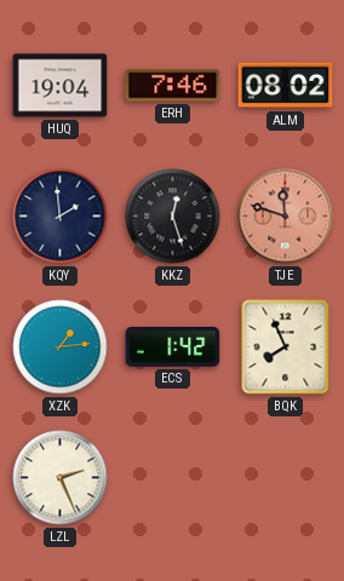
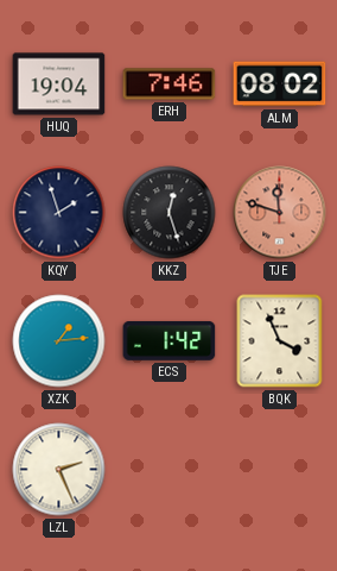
KQY: 1:59 -> 1:57 (59, 213)
BQK: 7:56 -> 3:56 (280, 341)
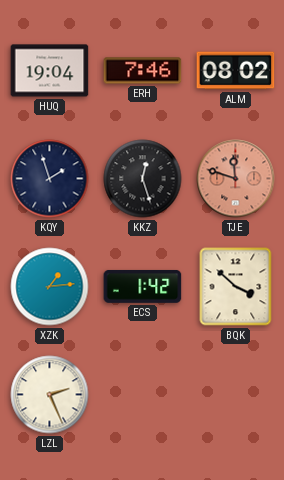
BQK: 3:56 -> 3:52 (236, 287)
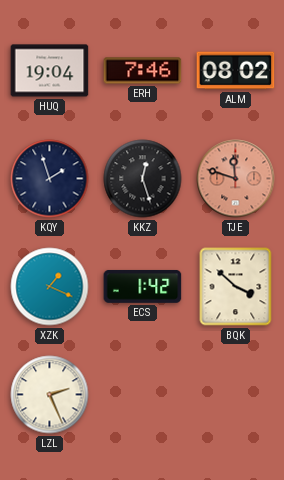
XZK: 1:14 -> 1:19 (50, 287)
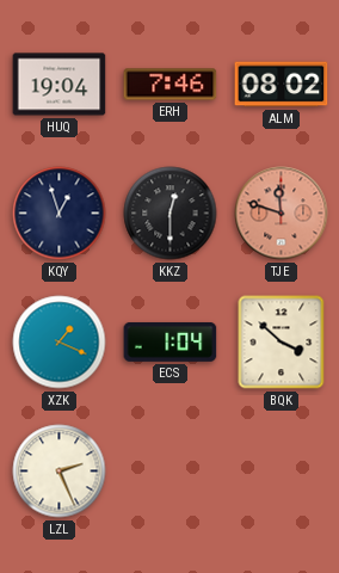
KQY: 1:57 -> 12:57 (60, 214)
KKZ: 12:27 -> 12:30 (171, 214)
ECS: 1:42 -> 1:04 (171, 341)
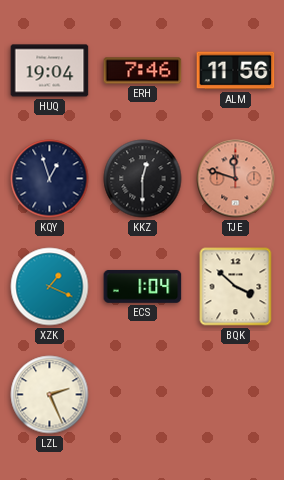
ALM: 08:02 -> 11:56 (236, 71)
